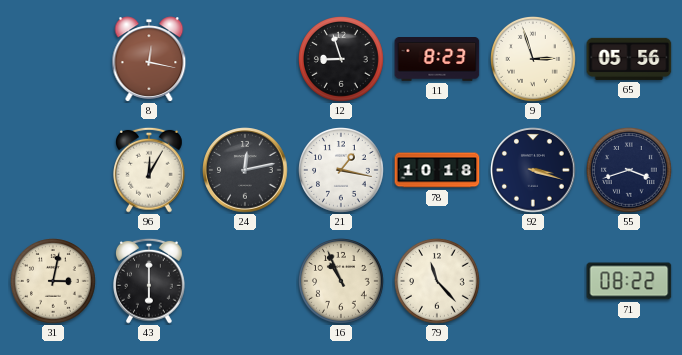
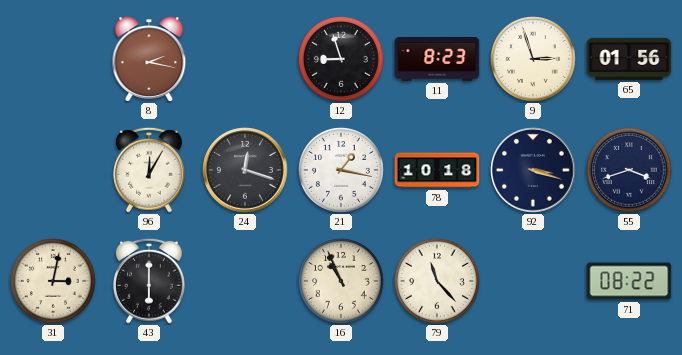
8: 12:17 -> 2:17 (149, 59)
65: 05:56 -> 01:56 (629, 59)
24: 12:13 -> 12:18 (245, 170)
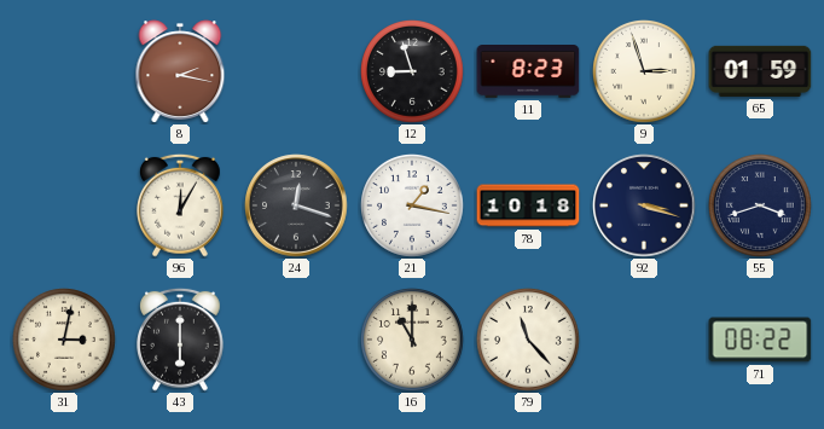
65: 01:56 -> 01:59 (760, 71)
16: 10:56 -> 11:00 (413, 341)
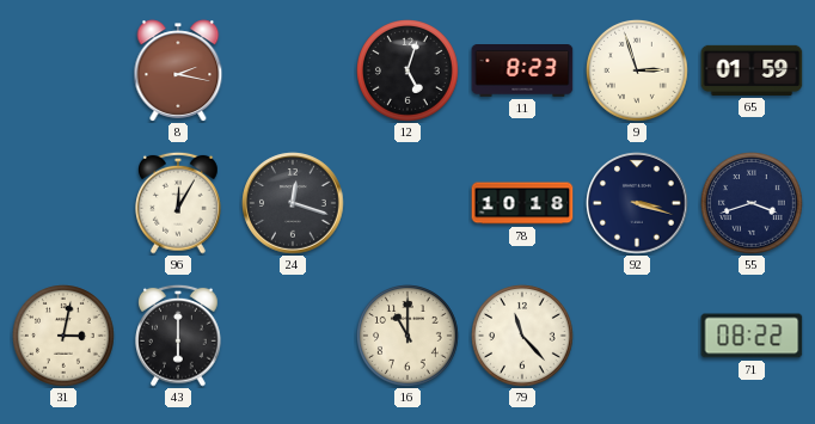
12: 8:57 -> 5:03 (409, 72)
21: 1:17 -> none (413, 207)
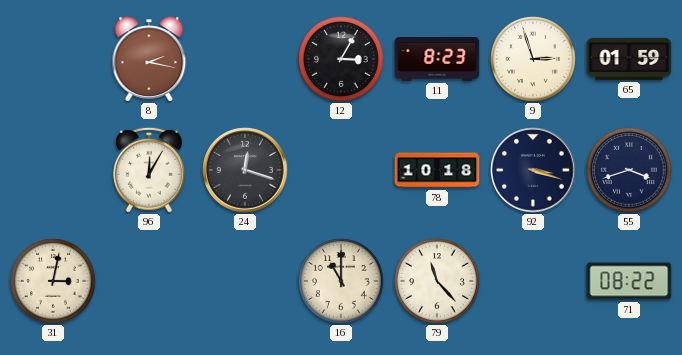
12: 5:03 -> 3:05 (342, 60)
43: 6:00 -> none (179, 336)
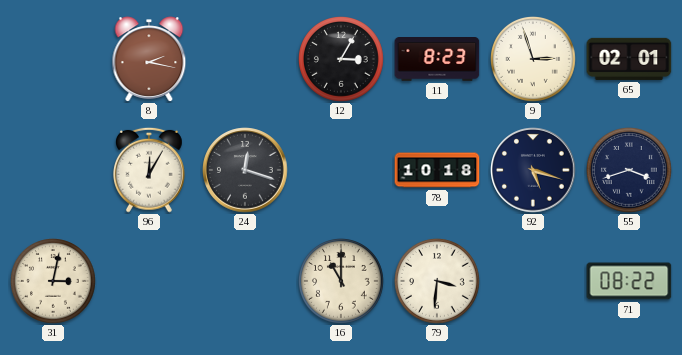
65: 01:59 -> 02:01 (629, 59)
92: 3:18 -> 5:18 (533, 170)
79: 11:23 -> 3:31 (438, 282)
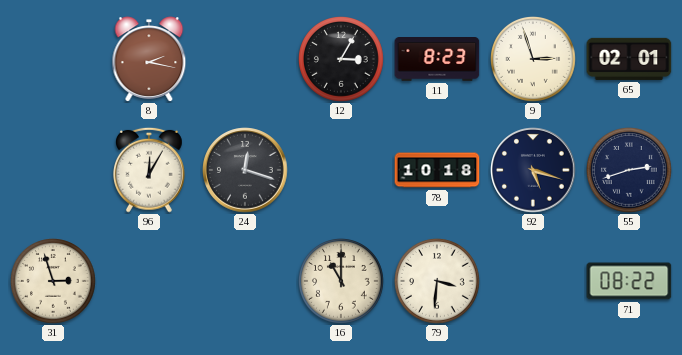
55: 3:42 -> 2:42 (630, 171)
31: 3:02 -> 2:57 (54, 282)
